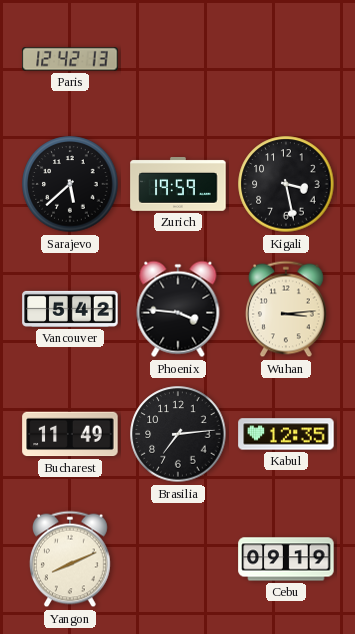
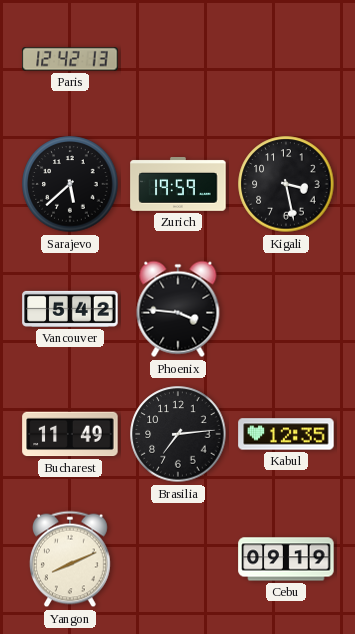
Wuhan: 3:14 -> none (286, 309)
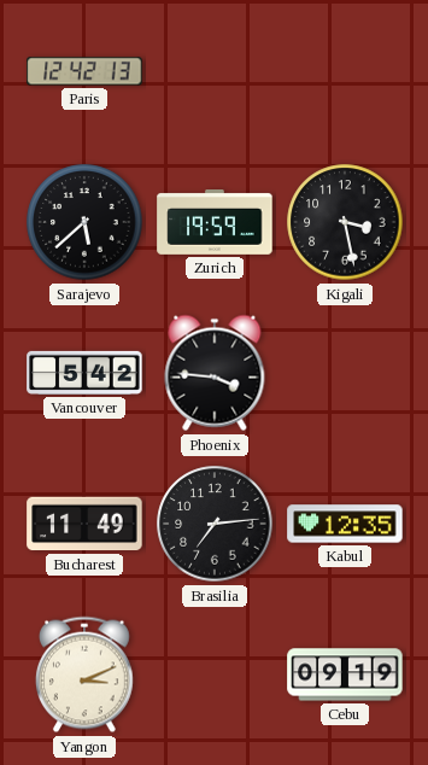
Yangon: 8:11 -> 3:11 (84, 675)
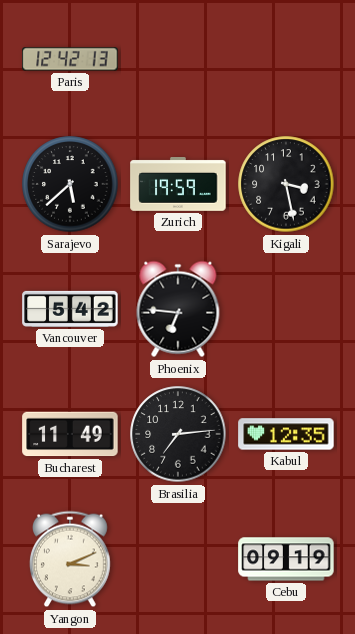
Phoenix: 3:46 -> 6:46 (178, 309)
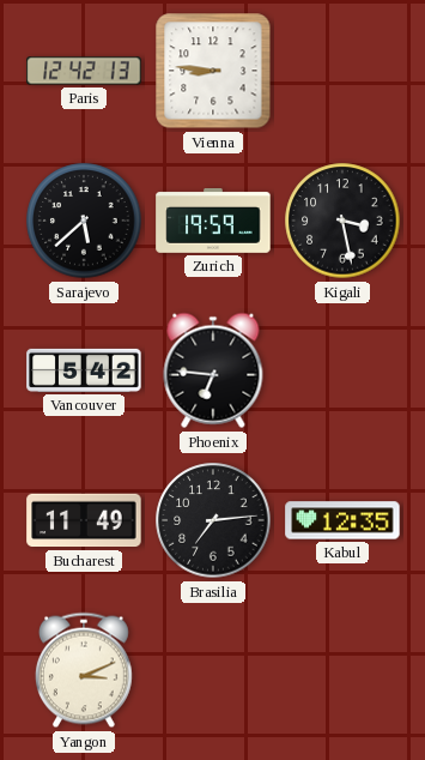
Vienna: none -> 8:46 (213, 71)
Cebu: 09:19 -> none (286, 559)
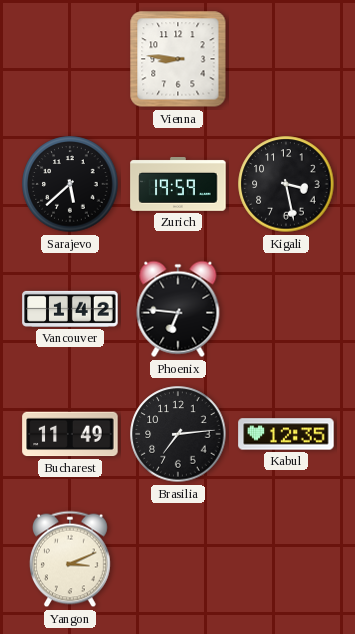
Paris: 12:42 -> none (84, 71)
Vancouver: 5:42 -> 1:42 (70, 309)
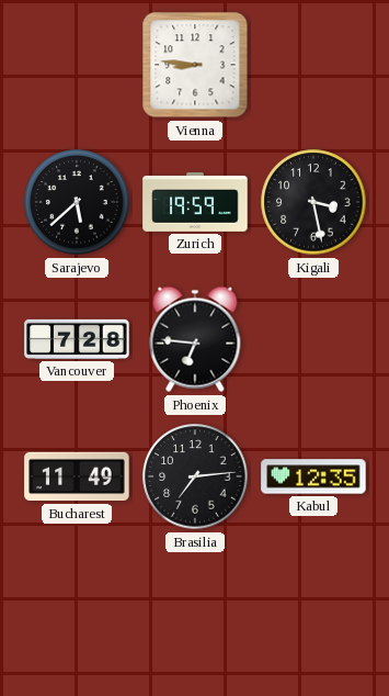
Vancouver: 1:42 -> 7:28 (77, 339)
Yangon: 3:11 -> none (70, 559)
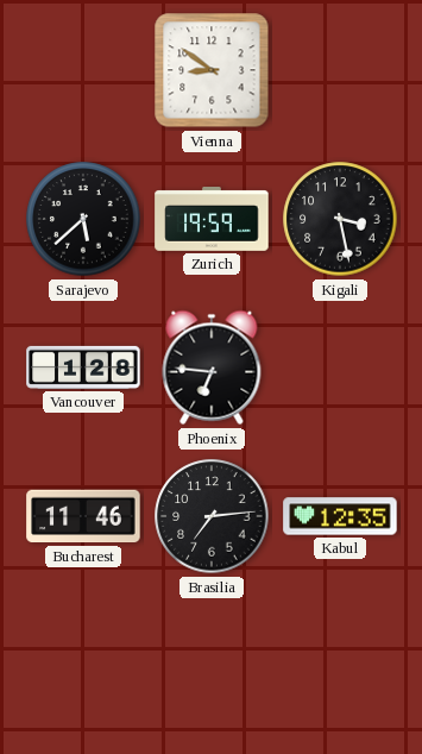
Vienna: 8:46 -> 8:51 (212, 70)
Vancouver: 7:28 -> 1:28 (83, 367)
Bucharest: 11:49 -> 11:46 (83, 516)
